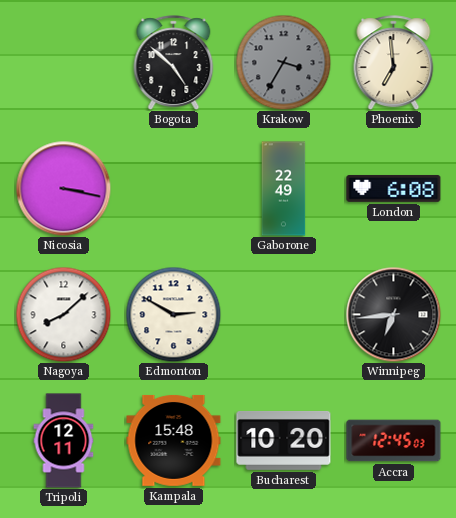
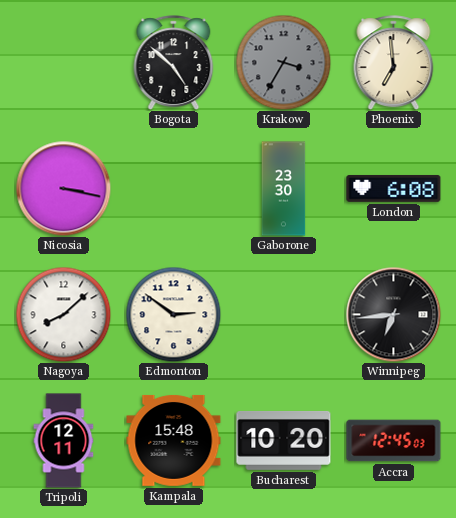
Gaborone: 22:49 -> 23:30 (284, 189)
Edmonton: 2:50 -> 2:51 (173, 314)
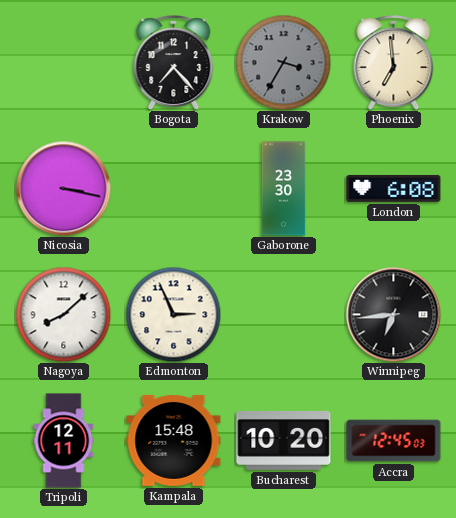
Bogota: 4:52 -> 7:23 (174, 63)
Edmonton: 2:51 -> 2:56 (173, 314)
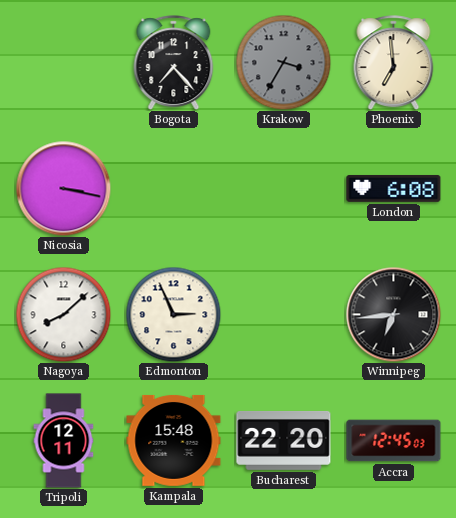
Gaborone: 23:30 -> none (284, 189)
Bucharest: 10:20 -> 22:20 (284, 440)
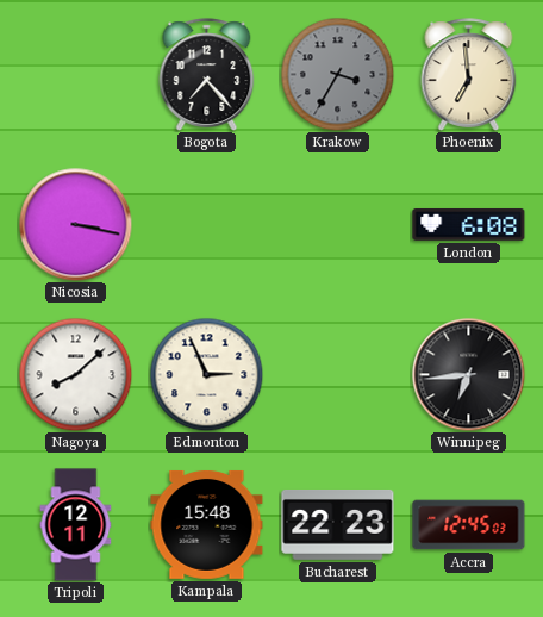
Bucharest: 22:20 -> 22:23 (338, 524)
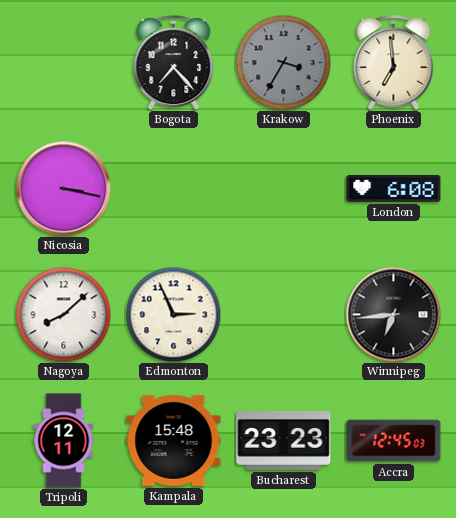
Bucharest: 22:23 -> 23:23 (284, 440)
